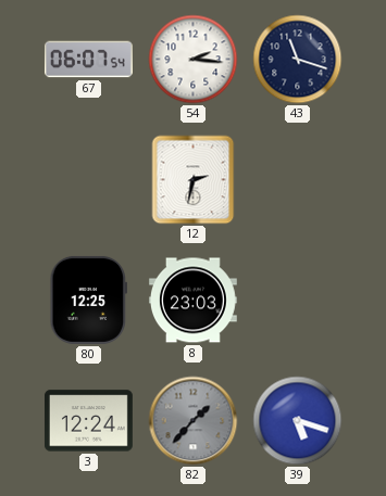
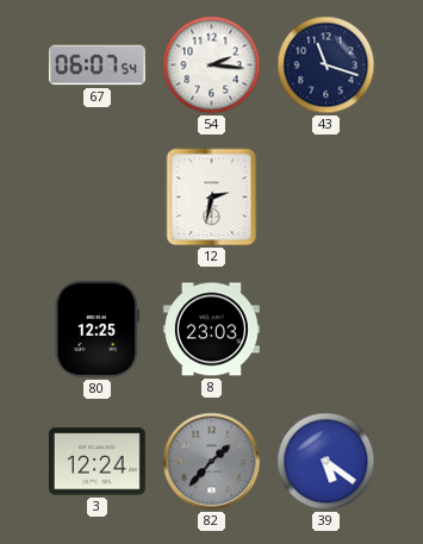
39: 5:18 -> 5:21 (326, 462)
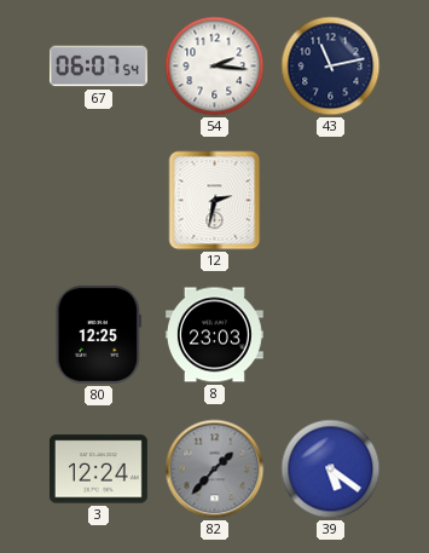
43: 11:18 -> 11:13 (331, 67)
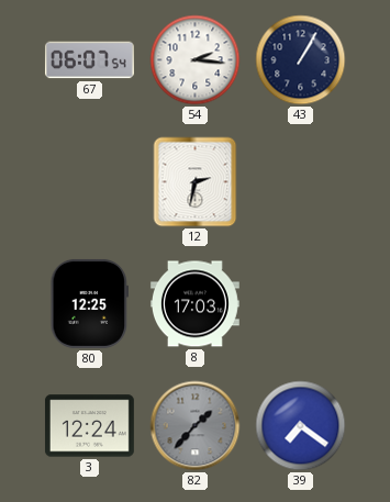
43: 11:13 -> 1:05 (301, 60)
8: 23:03 -> 17:03 (194, 304)
39: 5:21 -> 7:21 (301, 426)
